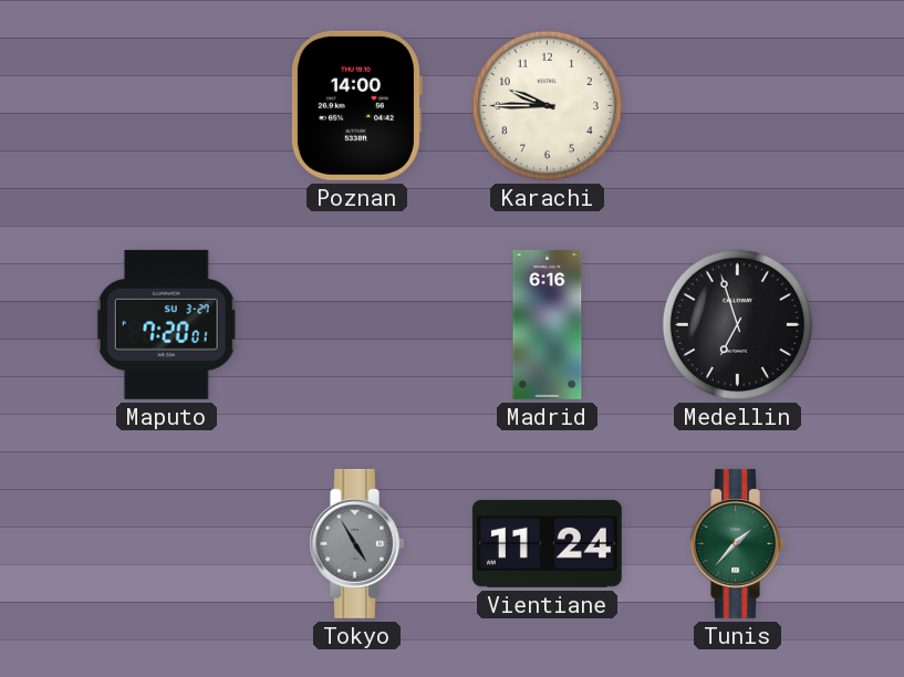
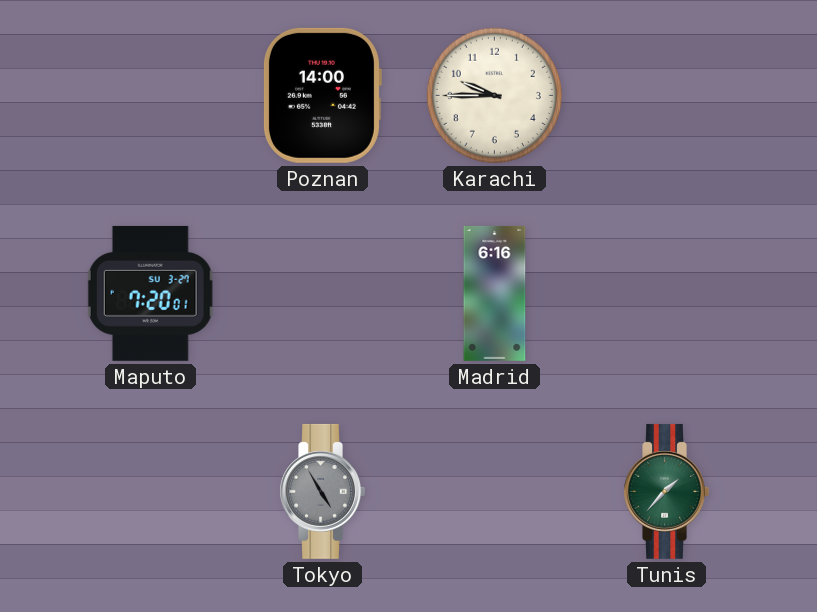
Medellin: 6:57 -> none (737, 324)
Vientiane: 11:24 -> none (547, 543)
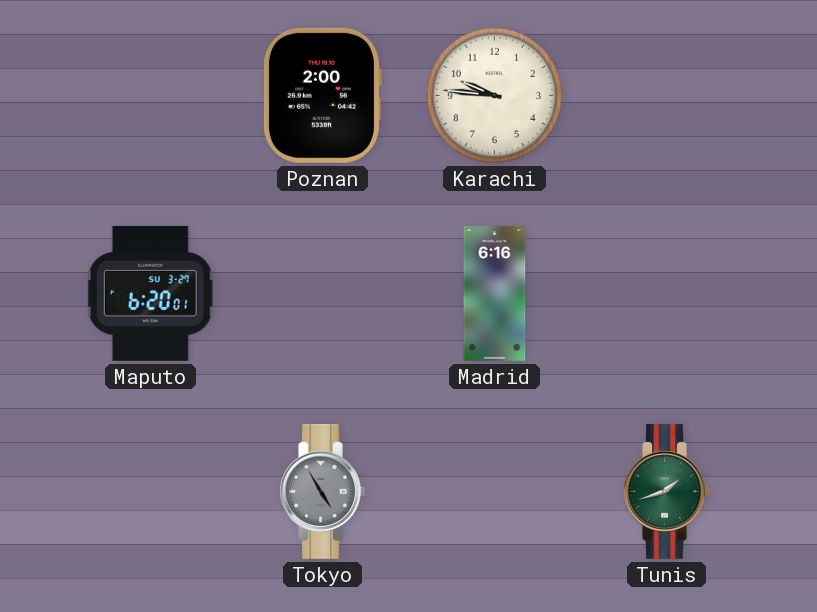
Poznan: 14:00 -> 2:00 (322, 95)
Karachi: 9:45 -> 9:46 (494, 95)
Maputo: 7:20 -> 6:20 (150, 293)
Tunis: 1:37 -> 1:42 (666, 491)
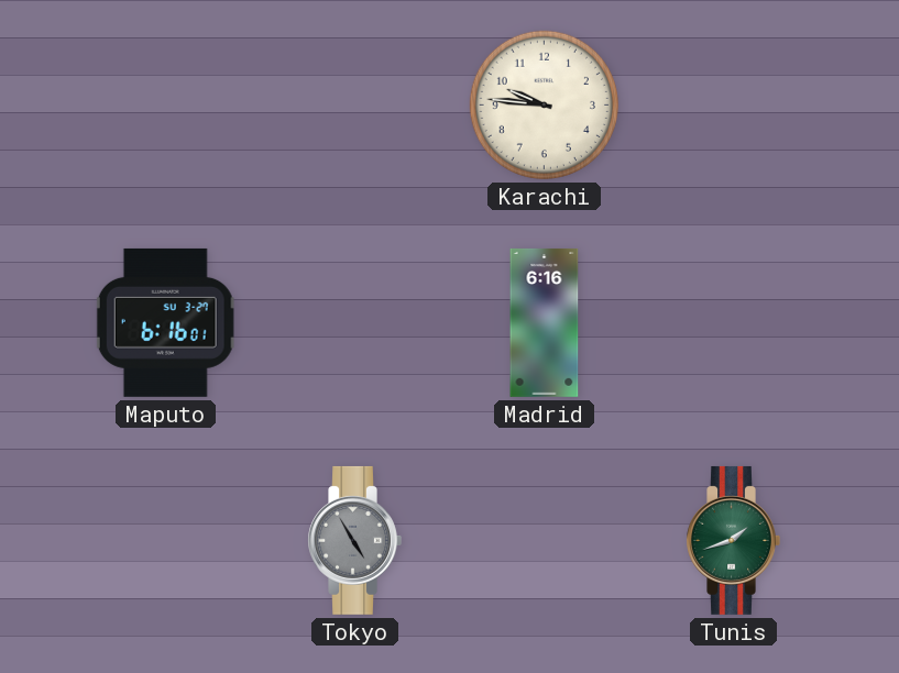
Poznan: 2:00 -> none (322, 95)
Maputo: 6:20 -> 6:16 (165, 322)
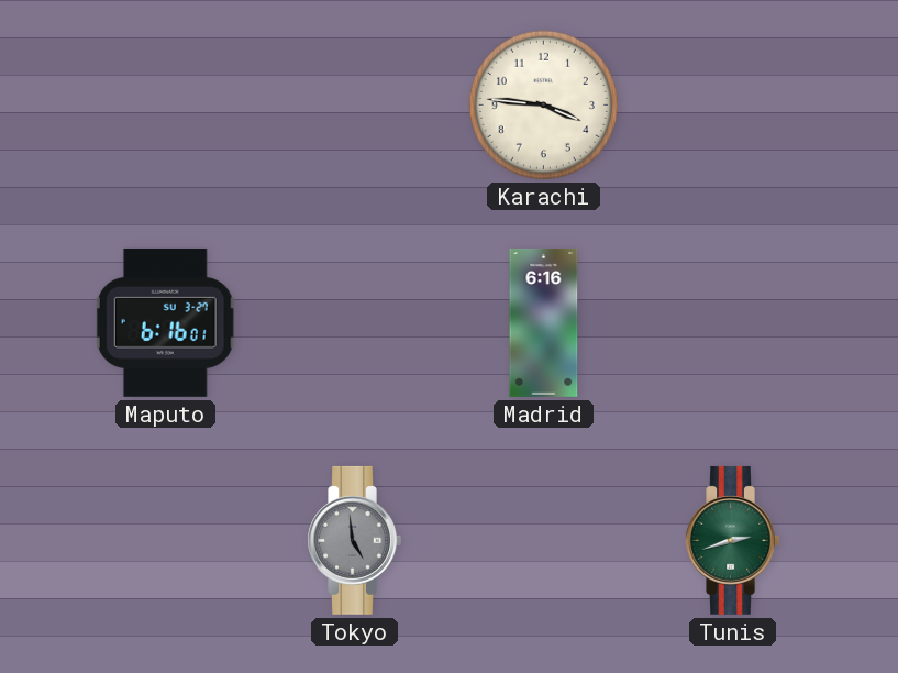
Karachi: 9:46 -> 3:46 (543, 104)
Tokyo: 4:55 -> 4:59 (354, 540)
Tunis: 1:42 -> 2:42 (732, 540)
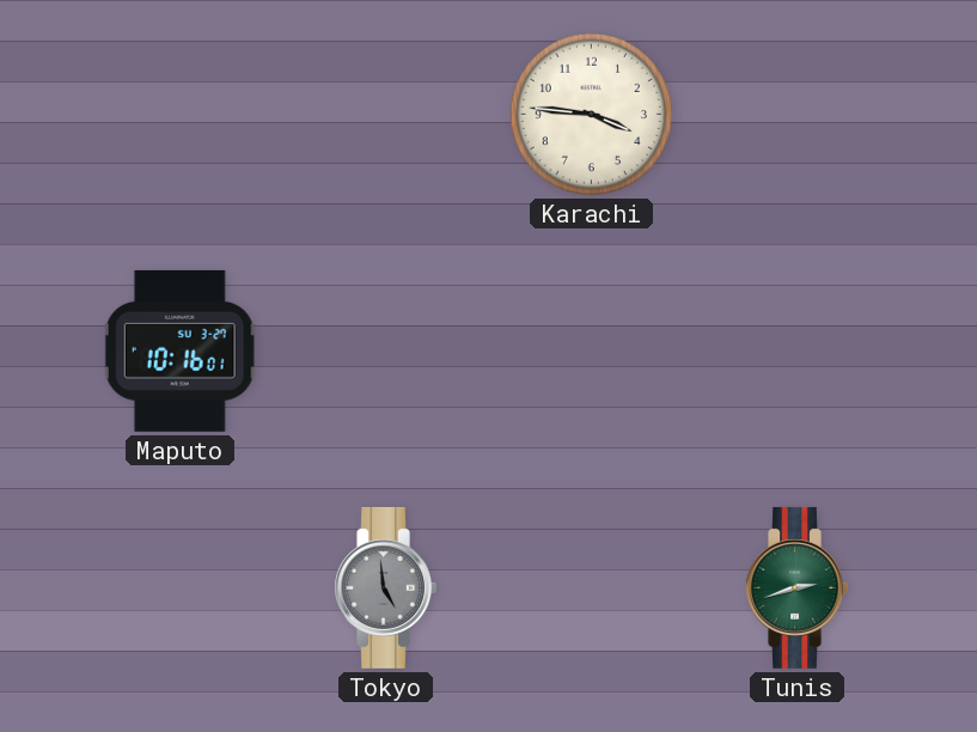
Maputo: 6:16 -> 10:16 (179, 350)
Madrid: 6:16 -> none (544, 322)
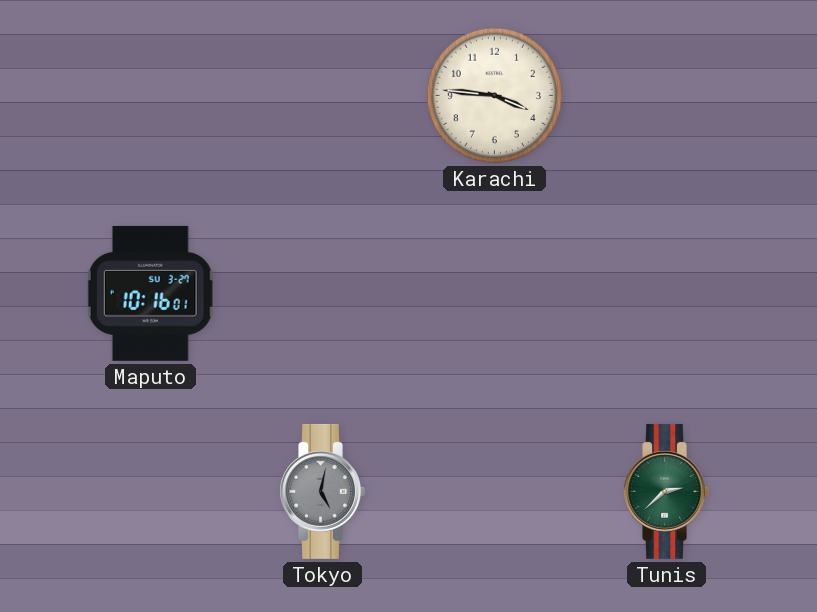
Tokyo: 4:59 -> 5:02 (322, 491)
Tunis: 2:42 -> 2:38 (666, 491)
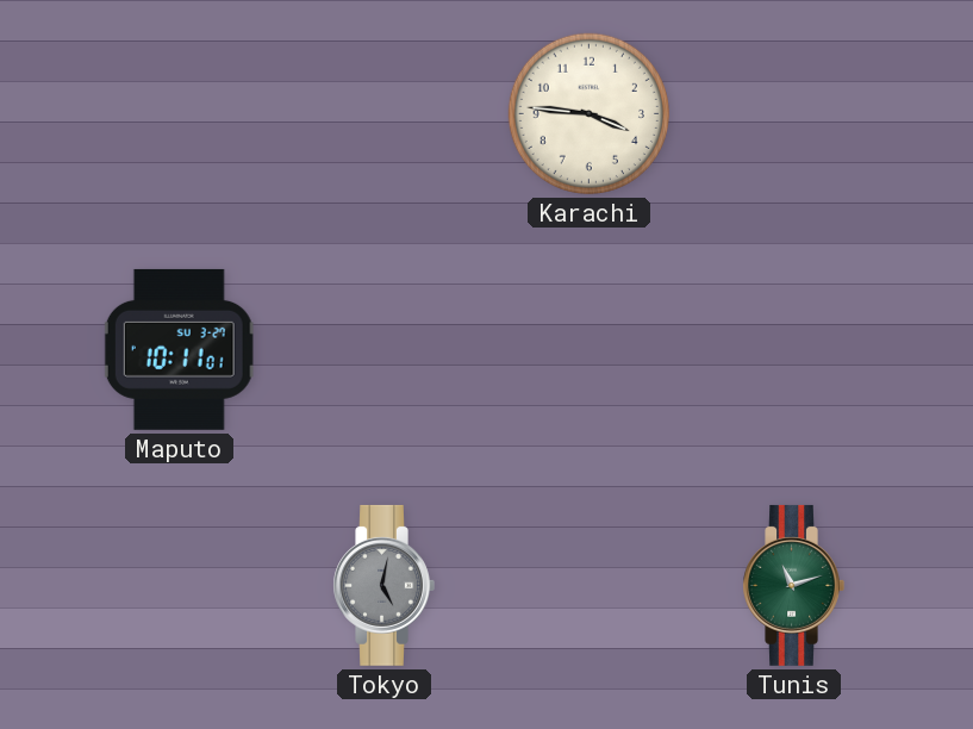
Maputo: 10:16 -> 10:11 (179, 349)
Tunis: 2:38 -> 11:12 (793, 585)
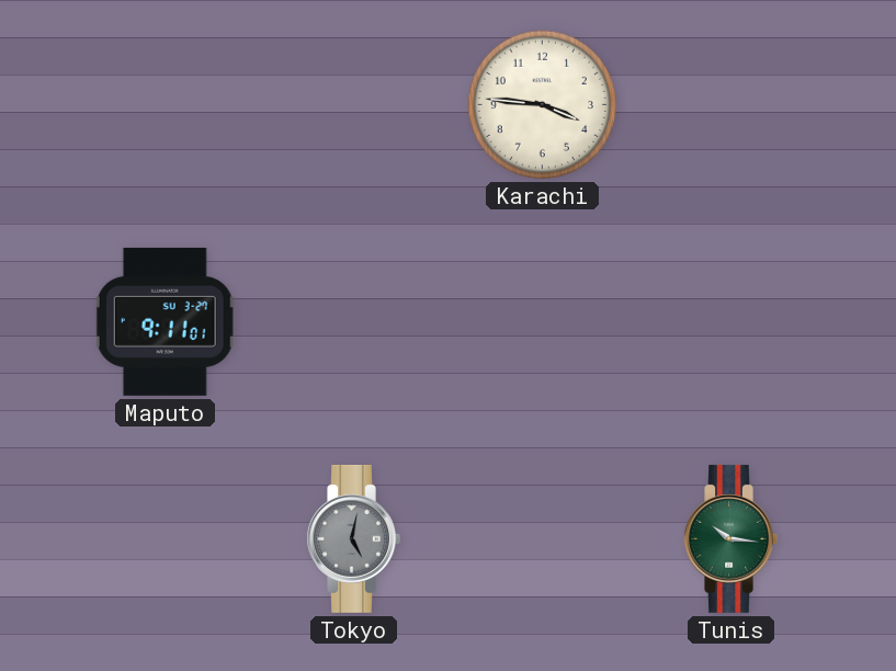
Maputo: 10:11 -> 9:11 (165, 321)
Tunis: 11:12 -> 10:16 (730, 538)
